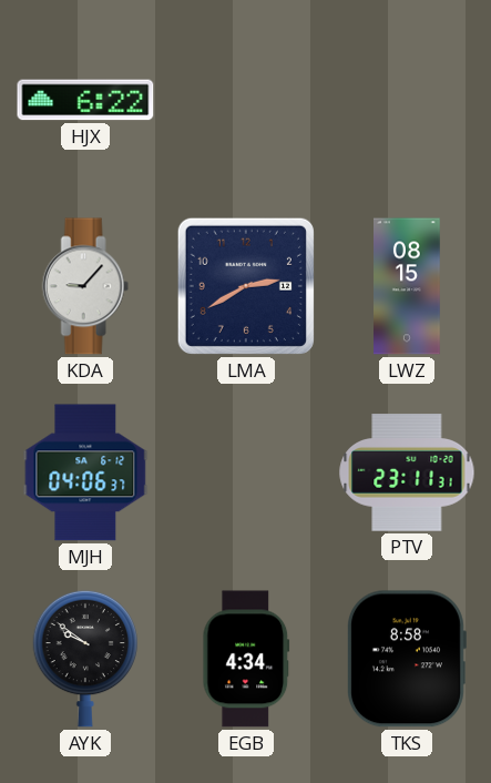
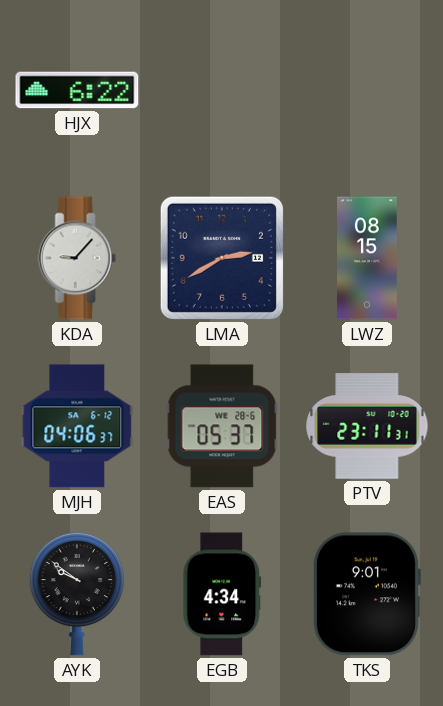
EAS: none -> 05:37 (222, 426)
TKS: 8:58 -> 9:01 (366, 594)
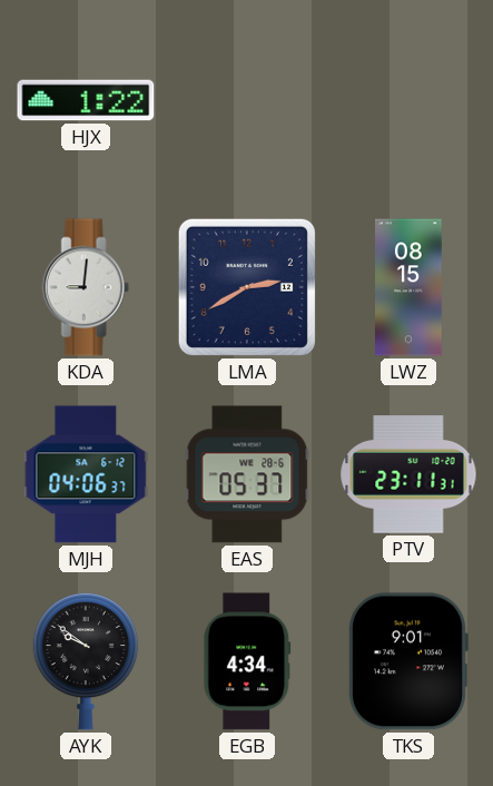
HJX: 6:22 -> 1:22 (86, 100)
KDA: 9:07 -> 9:01 (86, 287)
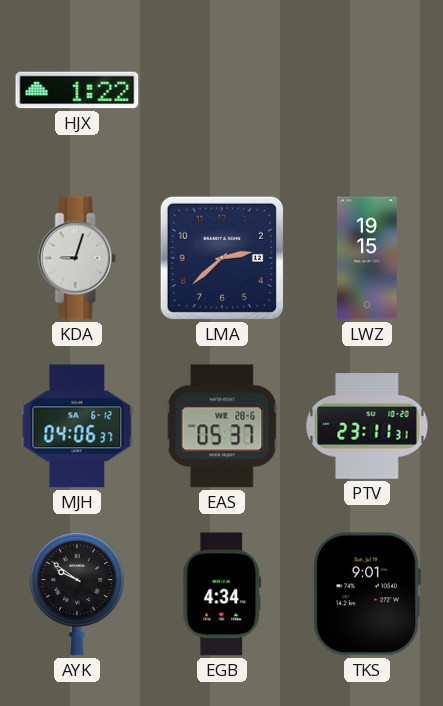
KDA: 9:01 -> 9:03 (77, 258)
LMA: 2:40 -> 2:38 (222, 258)
LWZ: 08:15 -> 19:15 (368, 258)
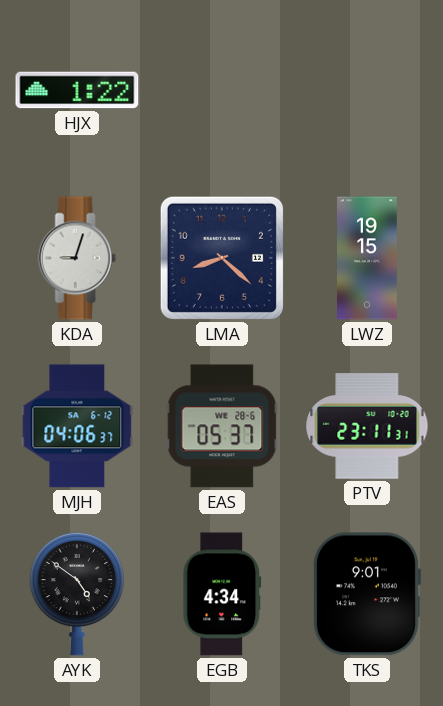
LMA: 2:38 -> 8:22 (222, 258)
AYK: 9:51 -> 4:51 (77, 594)
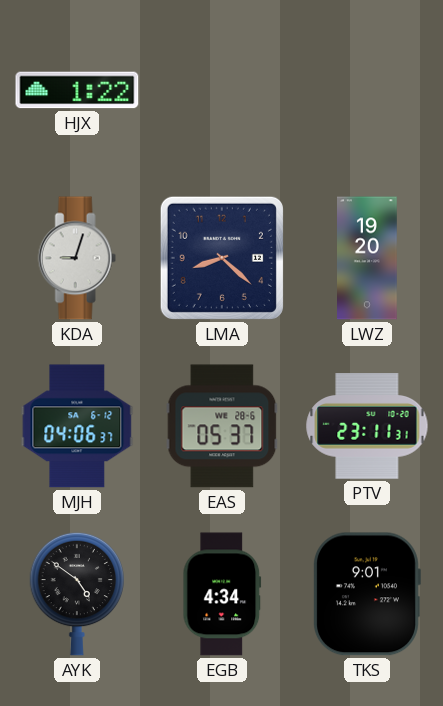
LWZ: 19:15 -> 19:20 (368, 258)
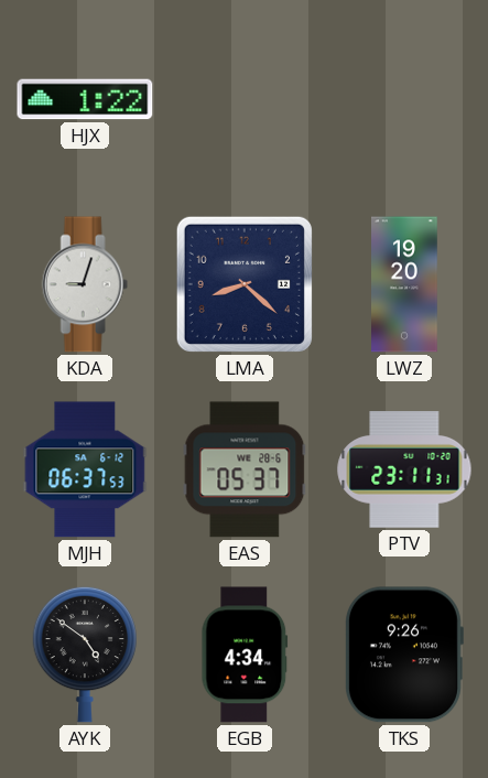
MJH: 04:06 -> 06:37 (85, 469)
TKS: 9:01 -> 9:26 (403, 655)
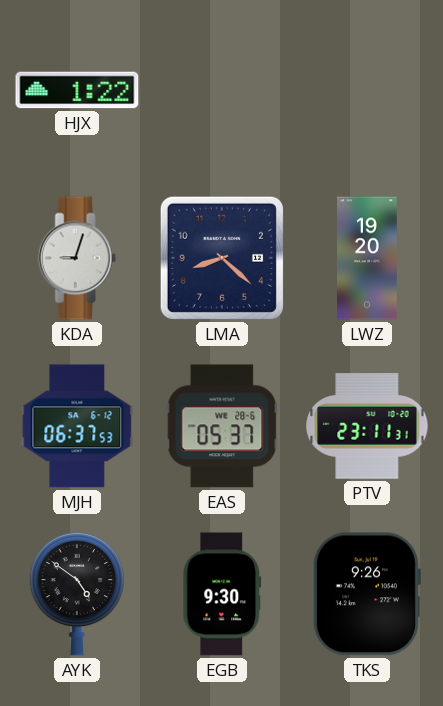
EGB: 4:34 -> 9:30 (222, 594)
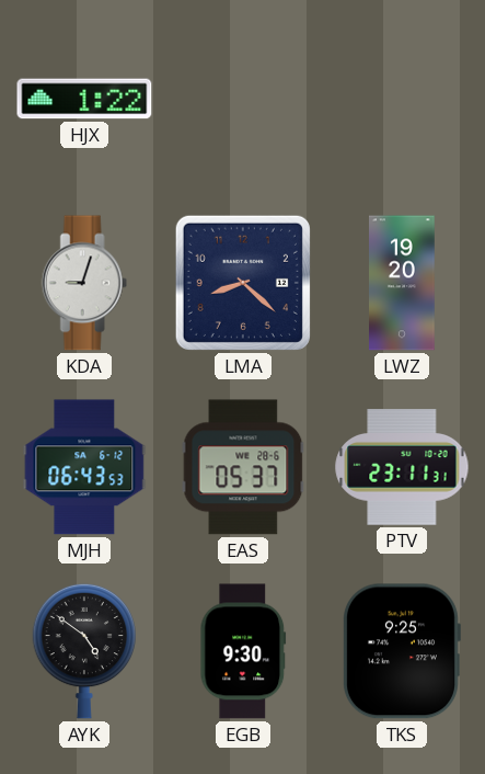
MJH: 06:37 -> 06:43 (84, 467)
TKS: 9:26 -> 9:25 (401, 651)
